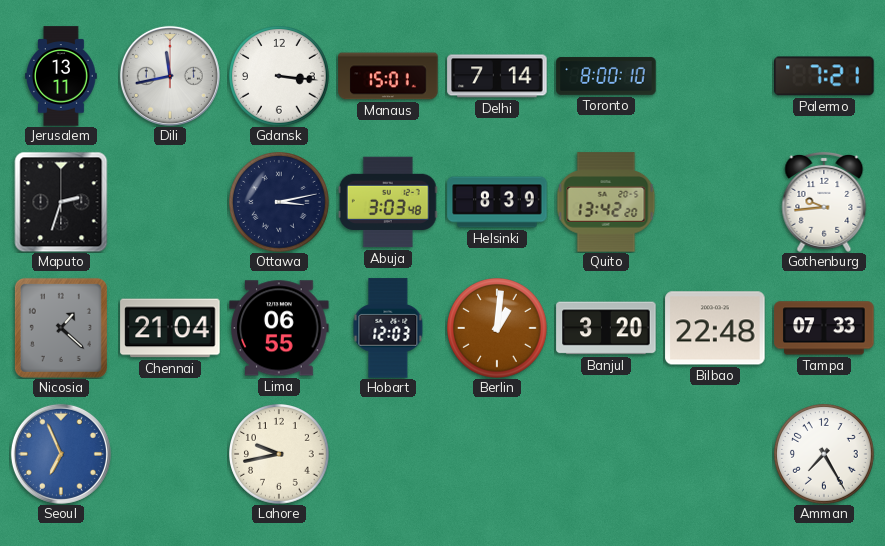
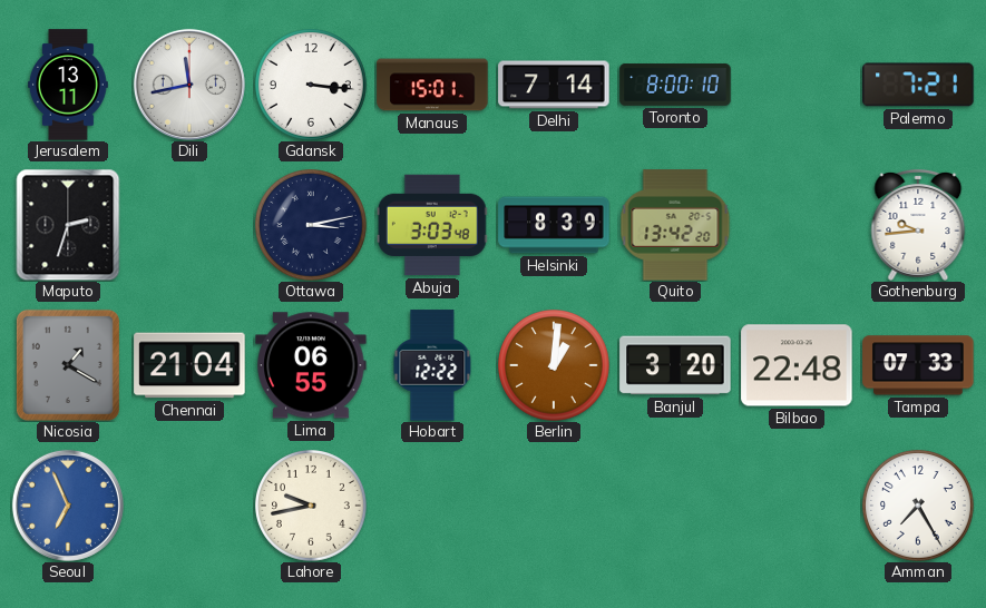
Nicosia: 1:22 -> 1:20 (68, 365)
Hobart: 12:03 -> 12:22 (432, 365)
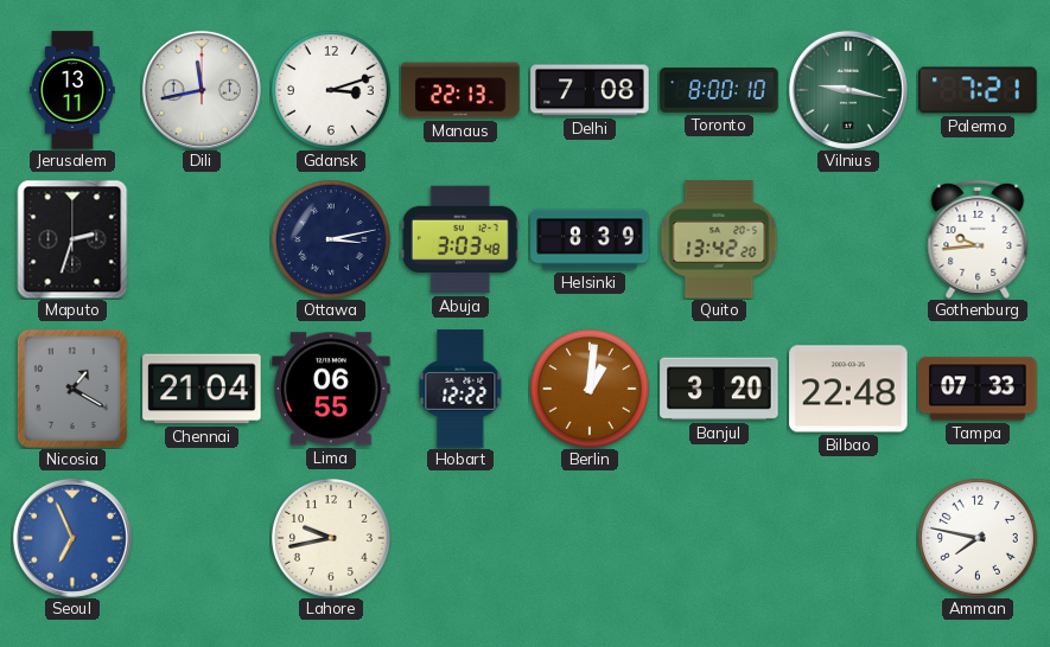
Gdansk: 3:16 -> 3:12 (332, 91)
Manaus: 15:01 -> 22:13 (460, 90)
Delhi: 7:14 -> 7:08 (590, 90)
Vilnius: none -> 9:17 (848, 90)
Amman: 7:25 -> 7:47 (979, 539)
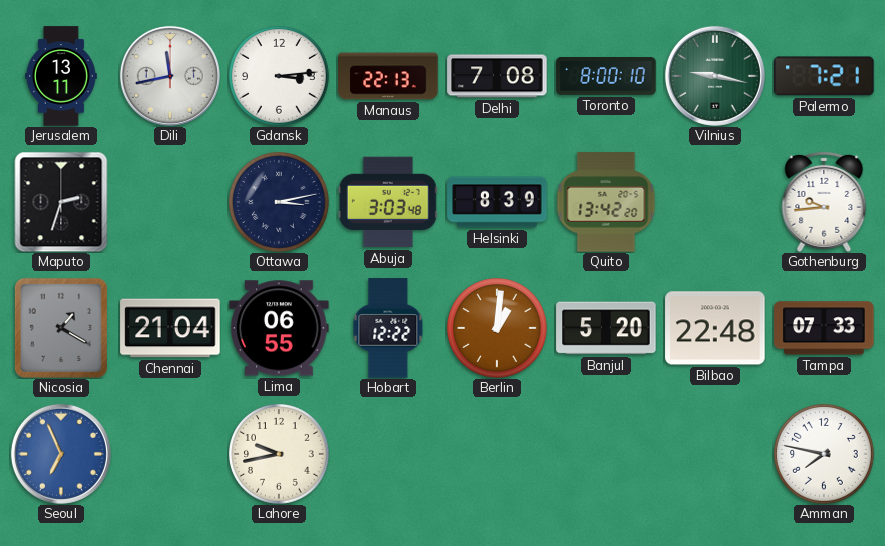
Gdansk: 3:12 -> 3:14 (280, 77)
Banjul: 3:20 -> 5:20 (606, 328)
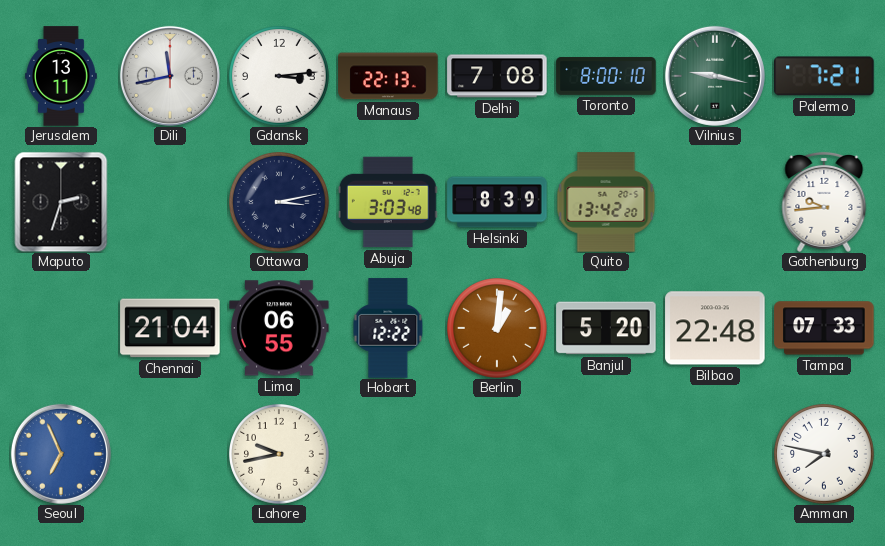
Nicosia: 1:20 -> none (61, 328)
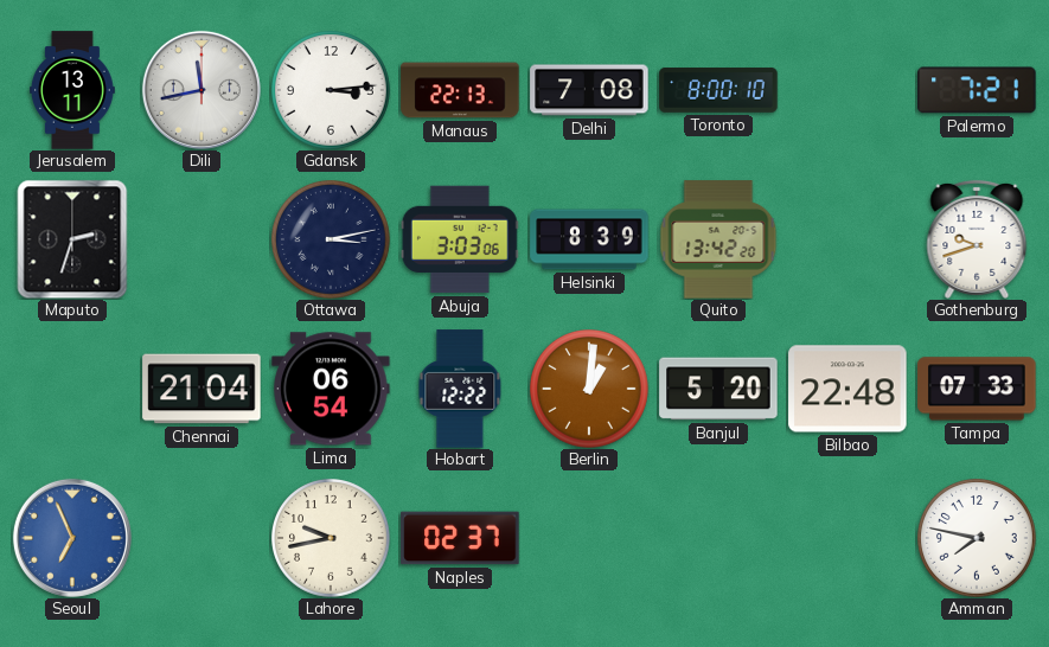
Vilnius: 9:17 -> none (715, 76)
Abuja: 3:03:48 -> 3:03:06 (460, 239)
Gothenburg: 9:44 -> 9:42 (977, 239)
Lima: 06:55 -> 06:54 (331, 389)
Naples: none -> 02:37 (460, 538)
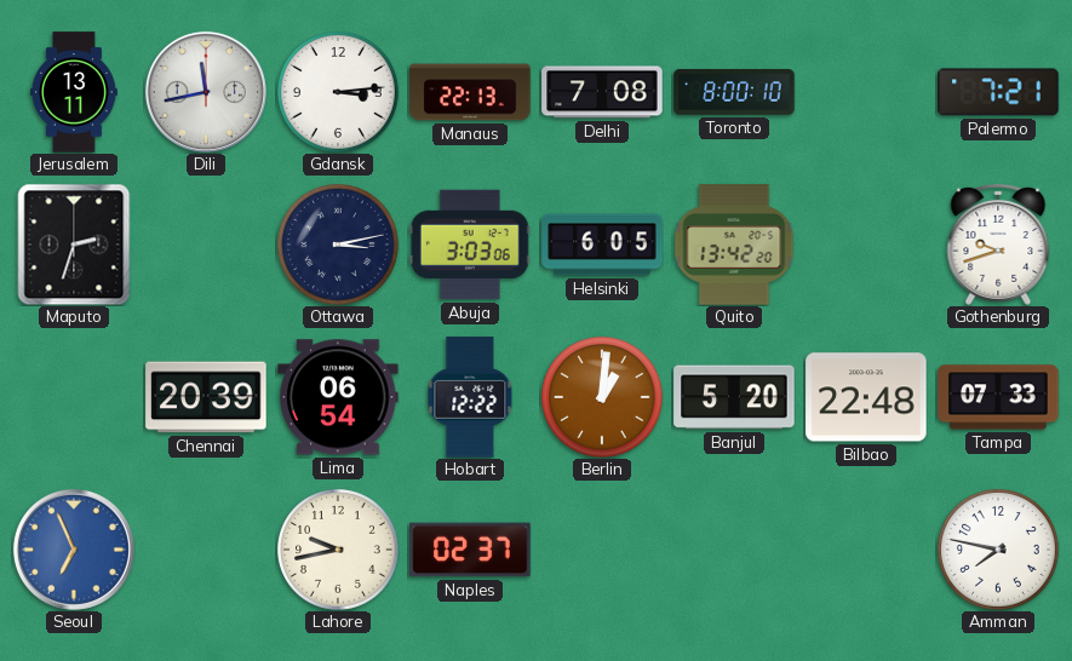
Helsinki: 8:39 -> 6:05 (602, 245)
Chennai: 21:04 -> 20:39 (206, 397)
